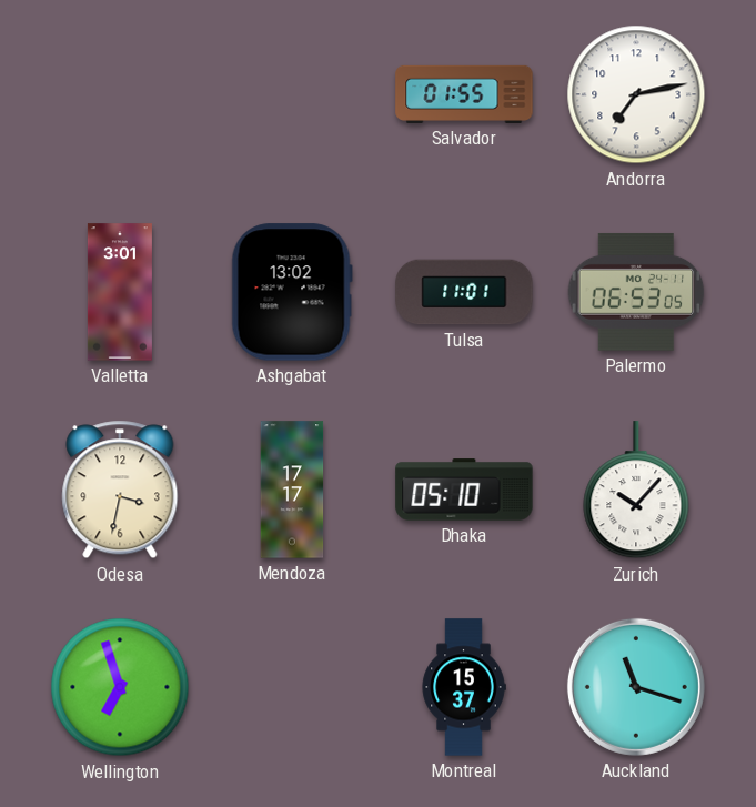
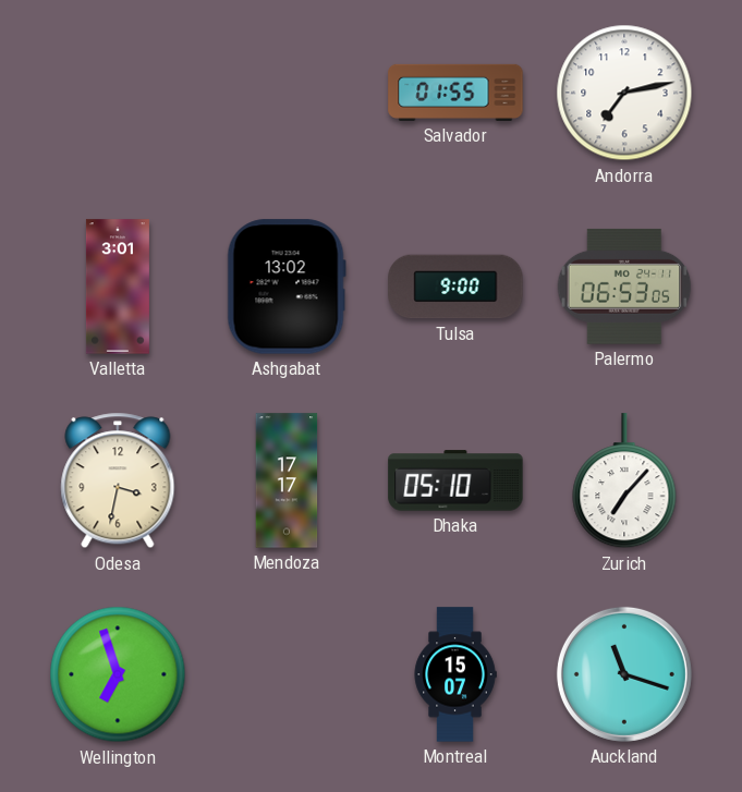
Tulsa: 11:01 -> 9:00 (455, 287)
Zurich: 10:07 -> 7:07 (624, 482)
Montreal: 15:37 -> 15:07 (455, 674)
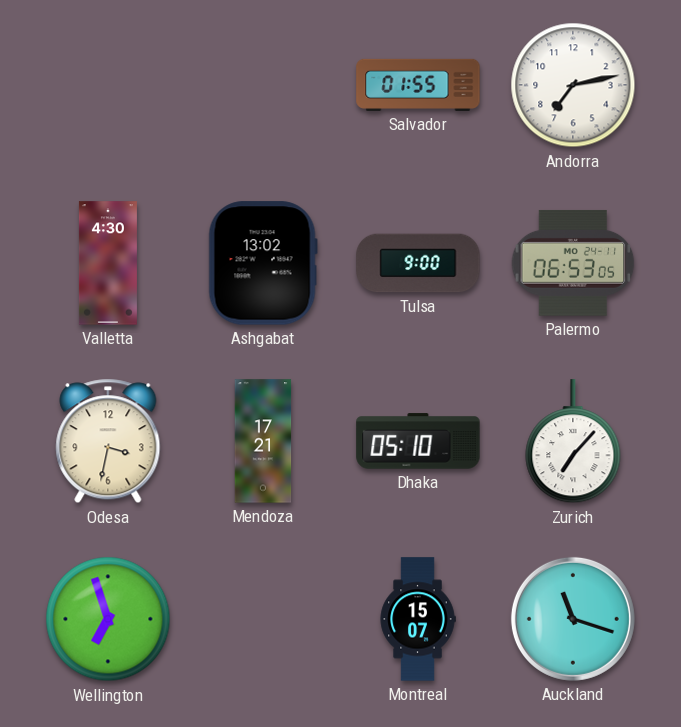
Valletta: 3:01 -> 4:30 (108, 263)
Mendoza: 17:17 -> 17:21 (263, 441)
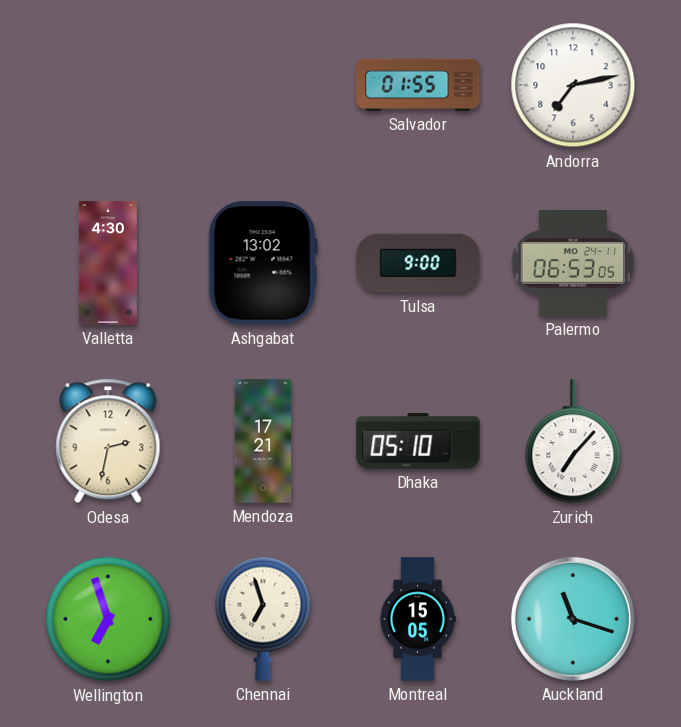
Odesa: 3:32 -> 2:32 (108, 441)
Chennai: none -> 6:57 (263, 619)
Montreal: 15:07 -> 15:05 (418, 619)
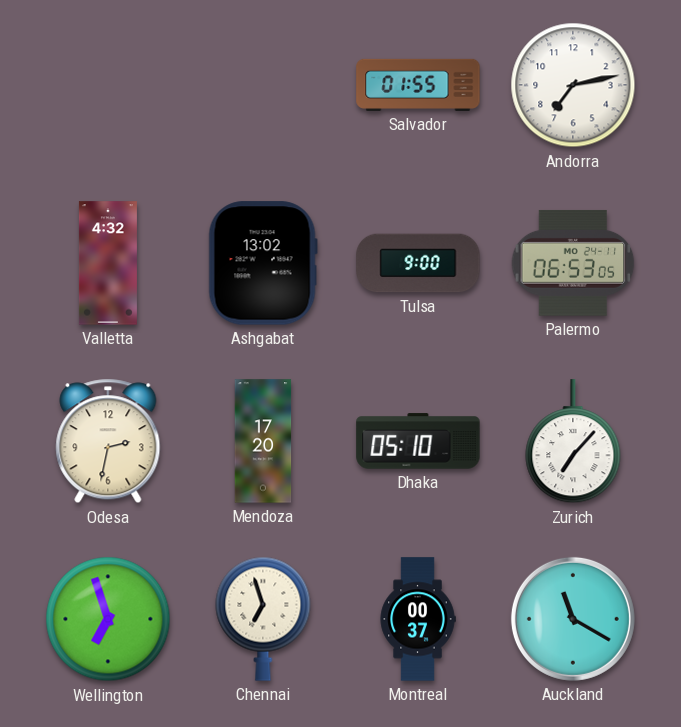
Valletta: 4:30 -> 4:32 (108, 263)
Mendoza: 17:21 -> 17:20 (263, 441)
Montreal: 15:05 -> 00:37 (418, 619)
Auckland: 11:18 -> 11:20 (573, 619)
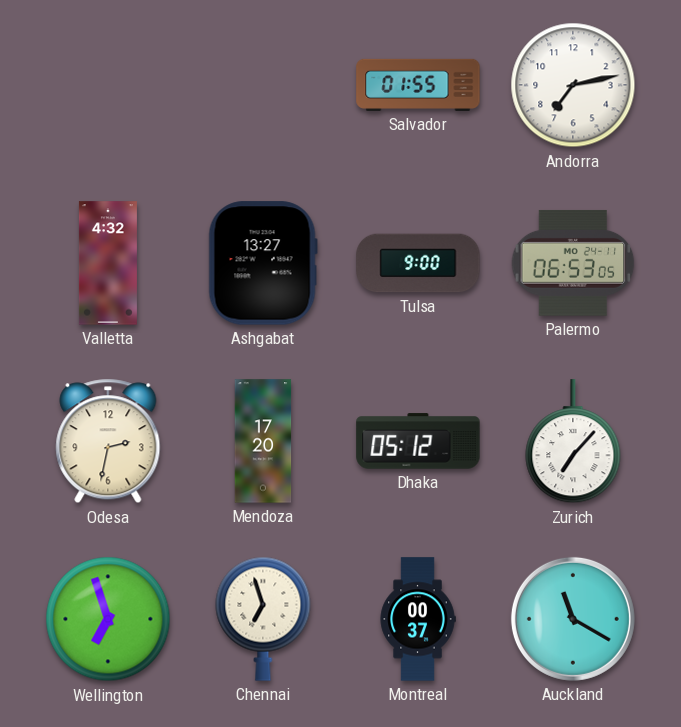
Ashgabat: 13:02 -> 13:27 (263, 263)
Dhaka: 05:10 -> 05:12 (418, 441)
